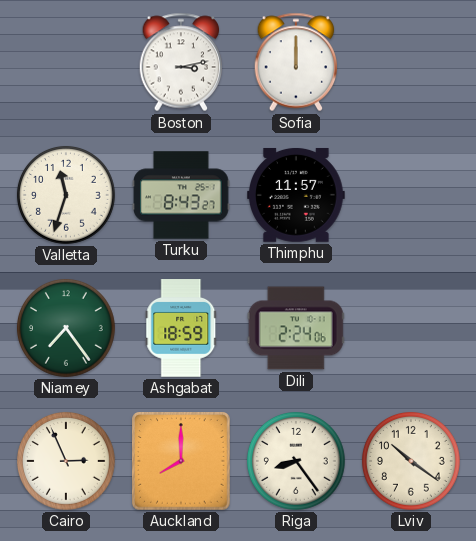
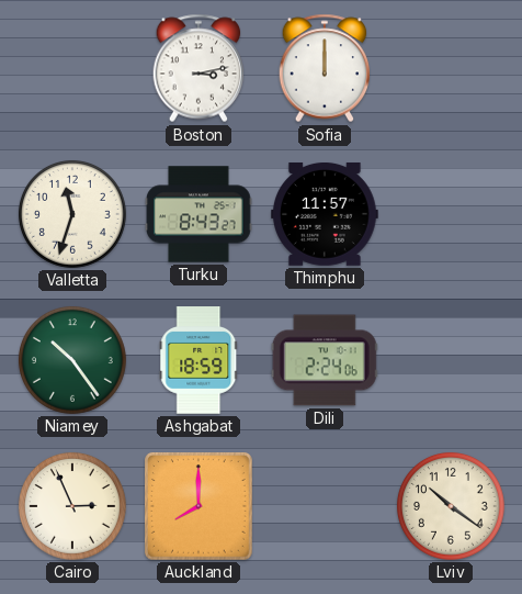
Niamey: 7:24 -> 10:24 (72, 360)
Riga: 8:24 -> none (296, 461)
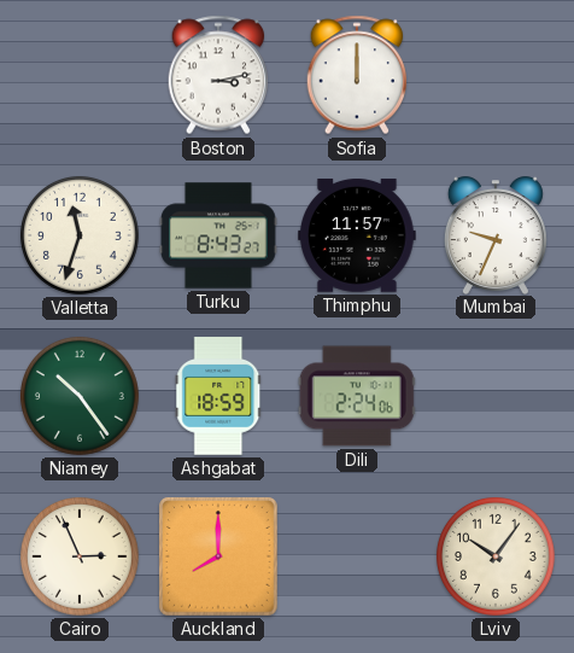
Mumbai: none -> 9:34 (496, 235)
Lviv: 10:21 -> 10:06 (496, 556)
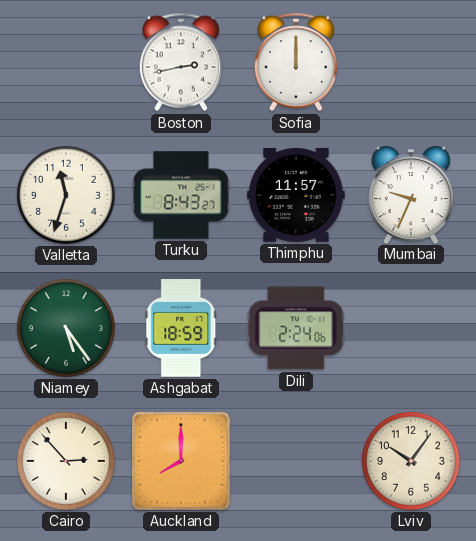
Boston: 3:13 -> 2:43 (181, 62)
Niamey: 10:24 -> 5:24 (66, 328)
Cairo: 2:56 -> 2:53 (66, 461)
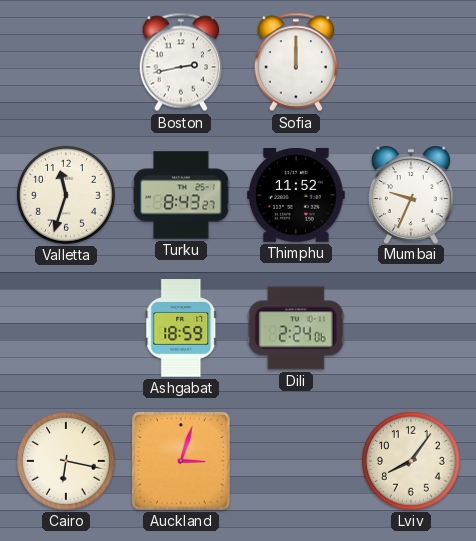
Thimphu: 11:57 -> 11:52 (297, 195)
Niamey: 5:24 -> none (66, 328)
Cairo: 2:53 -> 6:17 (66, 461)
Auckland: 8:00 -> 3:03 (182, 462)
Lviv: 10:06 -> 8:06 (411, 461)
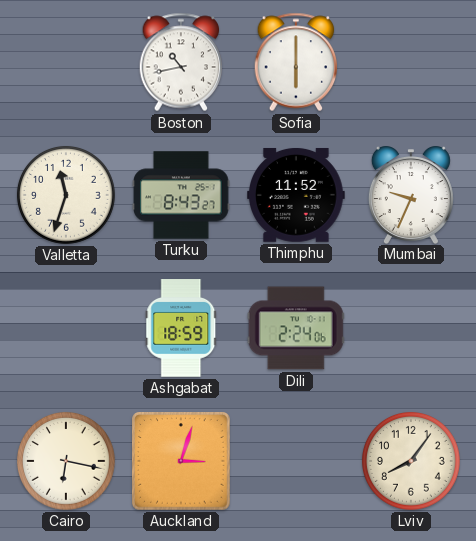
Boston: 2:43 -> 10:43 (181, 62)
Sofia: 12:00 -> 6:00 (296, 62)
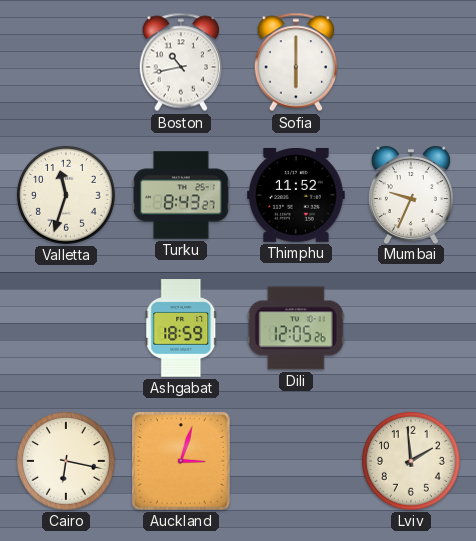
Dili: 2:24 -> 12:05 (296, 328)
Lviv: 8:06 -> 1:59 (411, 461)
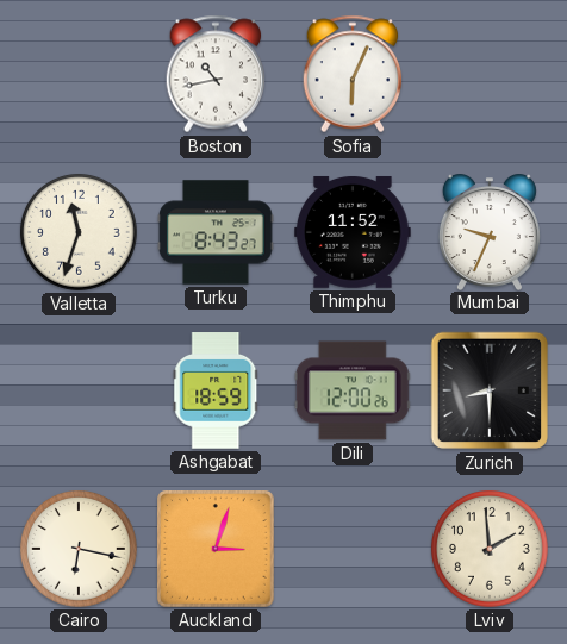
Sofia: 6:00 -> 6:04 (353, 74)
Dili: 12:05 -> 12:00 (353, 390)
Zurich: none -> 8:30 (490, 390)
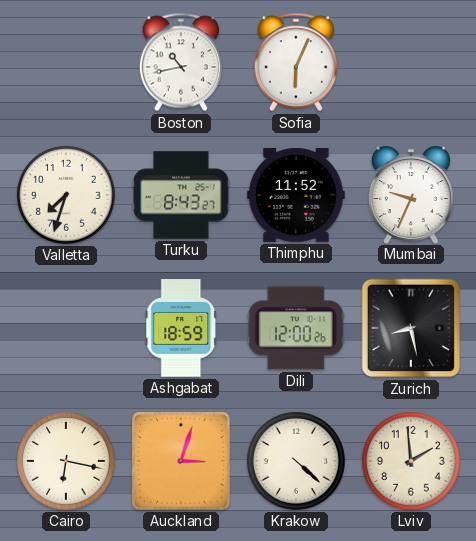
Valletta: 11:33 -> 7:33 (66, 195)
Zurich: 8:30 -> 8:28 (411, 328)
Krakow: none -> 4:22 (296, 461)
